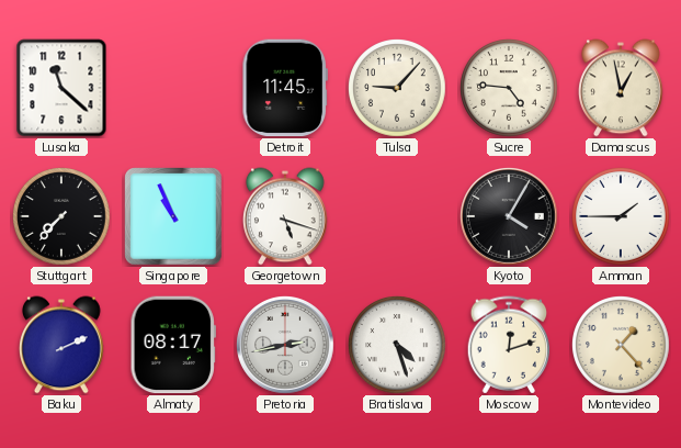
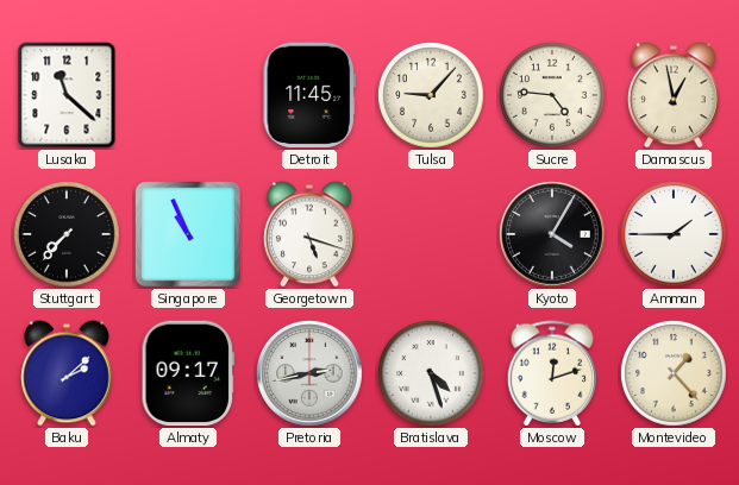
Baku: 2:11 -> 2:08 (68, 373)
Almaty: 08:17 -> 09:17 (188, 373)
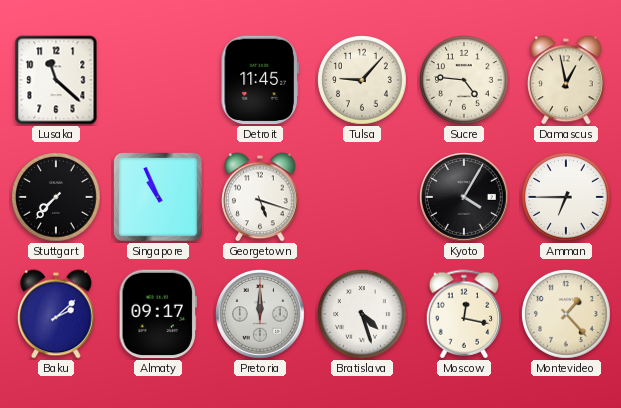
Amman: 1:45 -> 6:45 (567, 198)
Pretoria: 2:43 -> 12:00 (261, 315)
Moscow: 12:12 -> 12:17 (464, 314)
